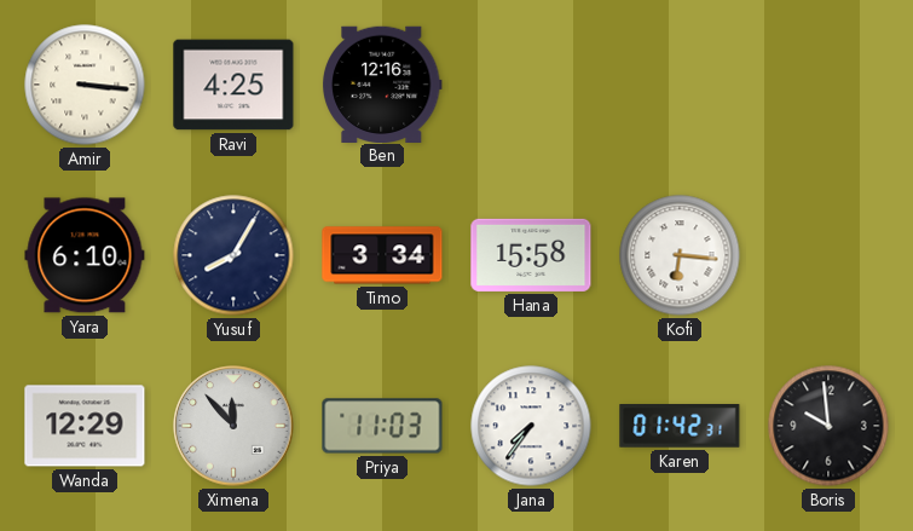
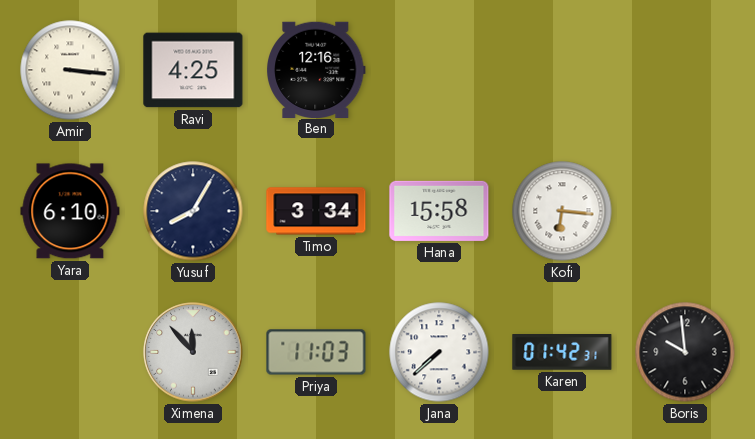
Wanda: 12:29 -> none (85, 426)
Jana: 7:36 -> 7:38 (439, 352)
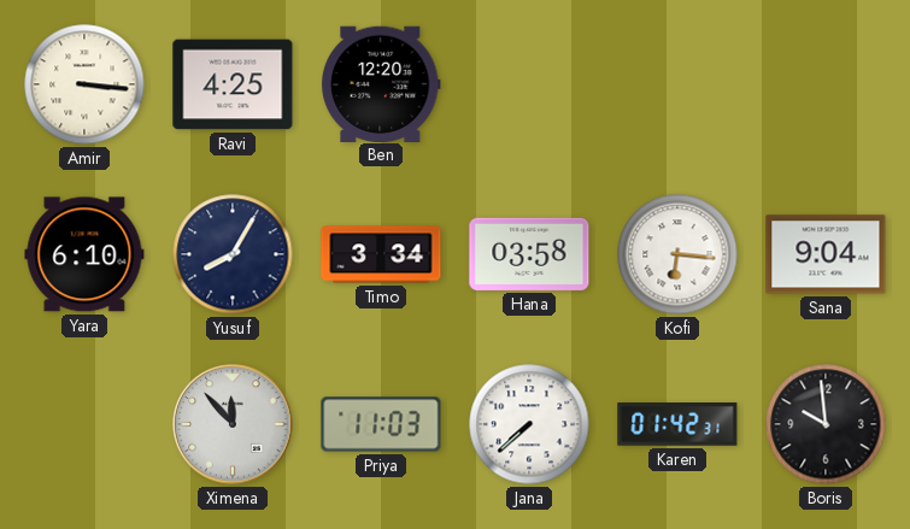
Ben: 12:16 -> 12:20 (382, 83)
Hana: 15:58 -> 03:58 (529, 254)
Sana: none -> 9:04 (826, 254)
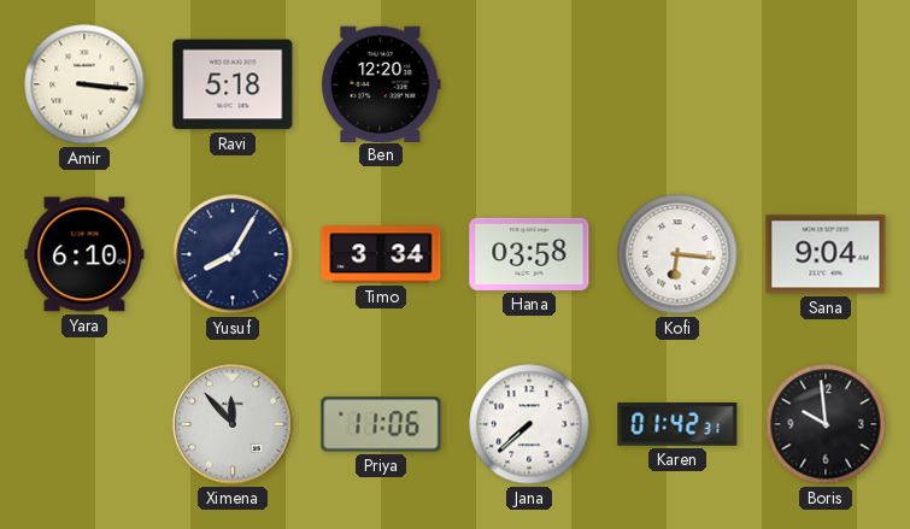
Ravi: 4:25 -> 5:18 (233, 84)
Priya: 11:03 -> 11:06 (381, 424)
